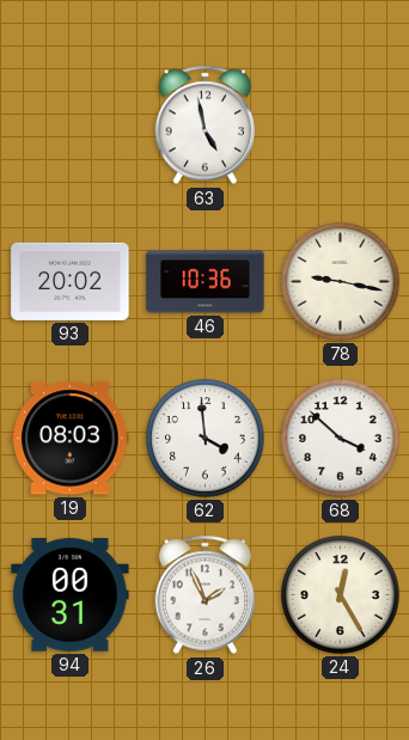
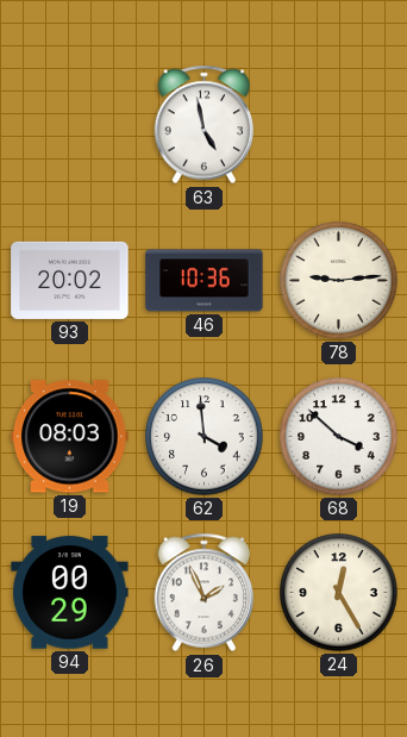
78: 9:17 -> 9:14 (339, 281)
94: 00:31 -> 00:29 (70, 593)
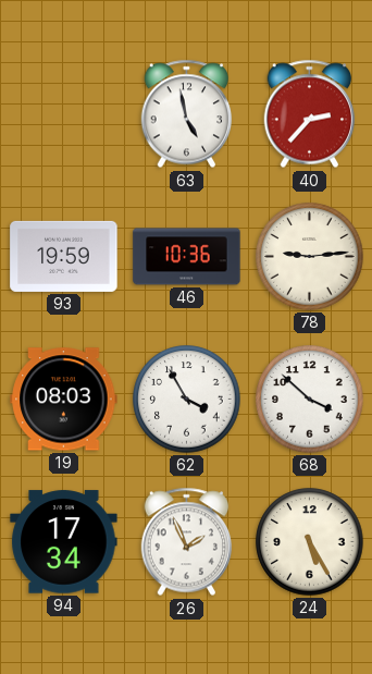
40: none -> 2:37 (310, 114)
93: 20:02 -> 19:59 (64, 256)
62: 3:59 -> 3:55 (187, 400)
94: 00:29 -> 17:34 (64, 542)
24: 12:25 -> 5:25 (310, 542)
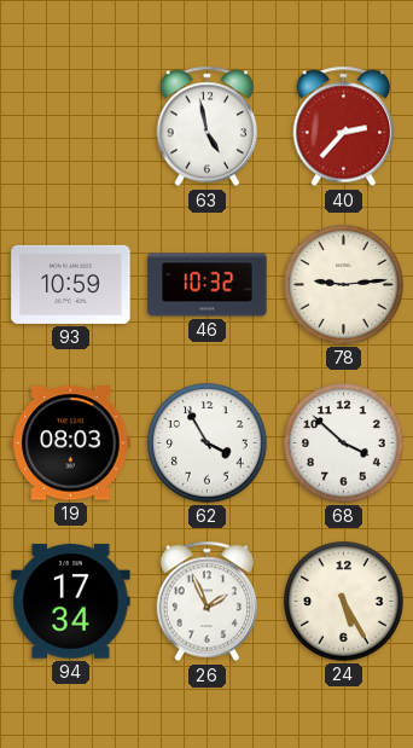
93: 19:59 -> 10:59 (71, 284)
46: 10:36 -> 10:32 (208, 285)
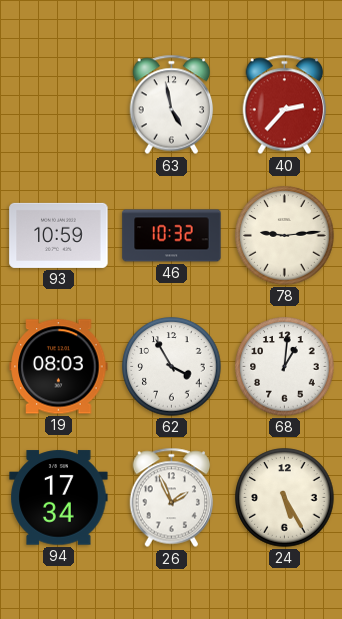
68: 3:52 -> 1:01 (285, 367)
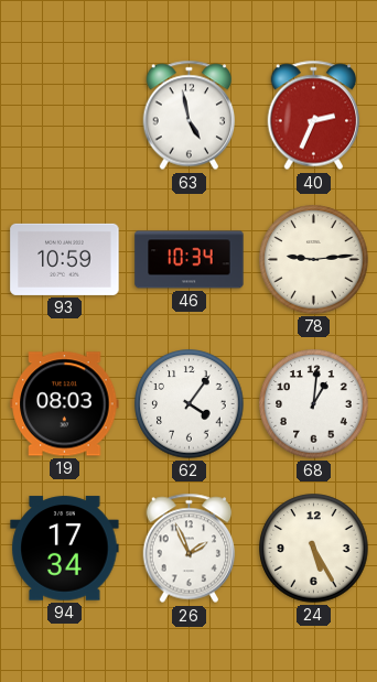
40: 2:37 -> 2:34 (314, 116)
46: 10:32 -> 10:34 (190, 260)
62: 3:55 -> 4:06 (190, 404)
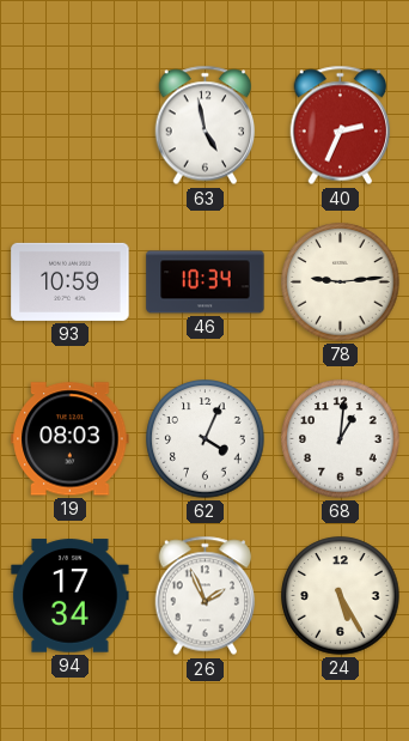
62: 4:06 -> 4:04 (206, 439)
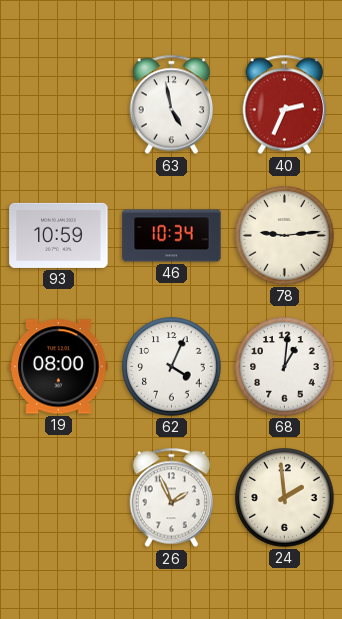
19: 08:03 -> 08:00 (59, 367)
94: 17:34 -> none (71, 596)
24: 5:25 -> 1:59 (285, 498)
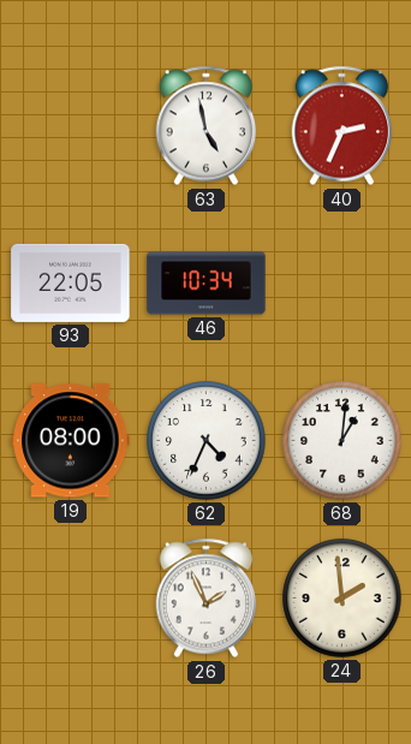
93: 10:59 -> 22:05 (71, 282)
78: 9:14 -> none (285, 236)
62: 4:04 -> 4:34 (207, 441)
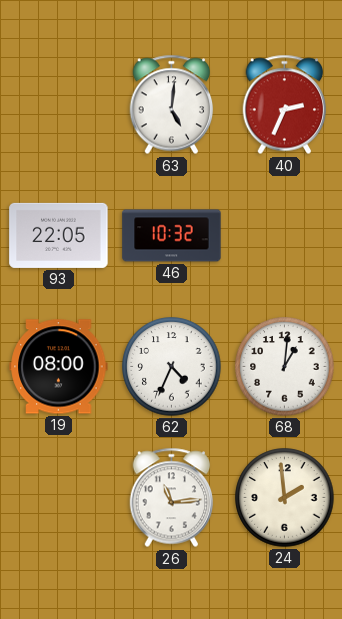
63: 4:58 -> 5:01 (172, 105)
46: 10:34 -> 10:32 (172, 236)
26: 1:56 -> 11:14 (172, 498)
